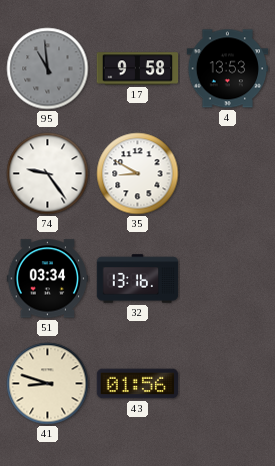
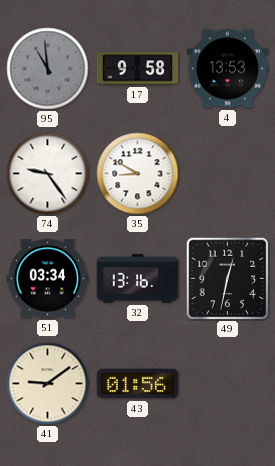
49: none -> 12:32 (228, 279)
41: 8:48 -> 9:09 (48, 384)
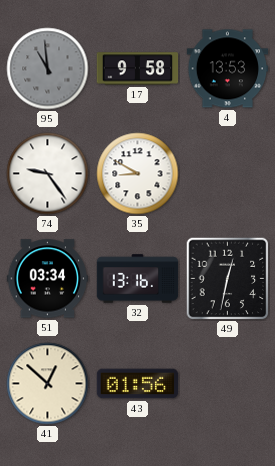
41: 9:09 -> 12:52 (48, 384)
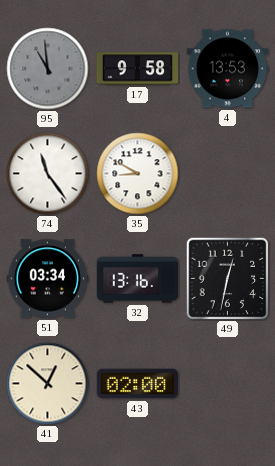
74: 9:24 -> 11:24 (48, 174)
43: 01:56 -> 02:00 (138, 384)
